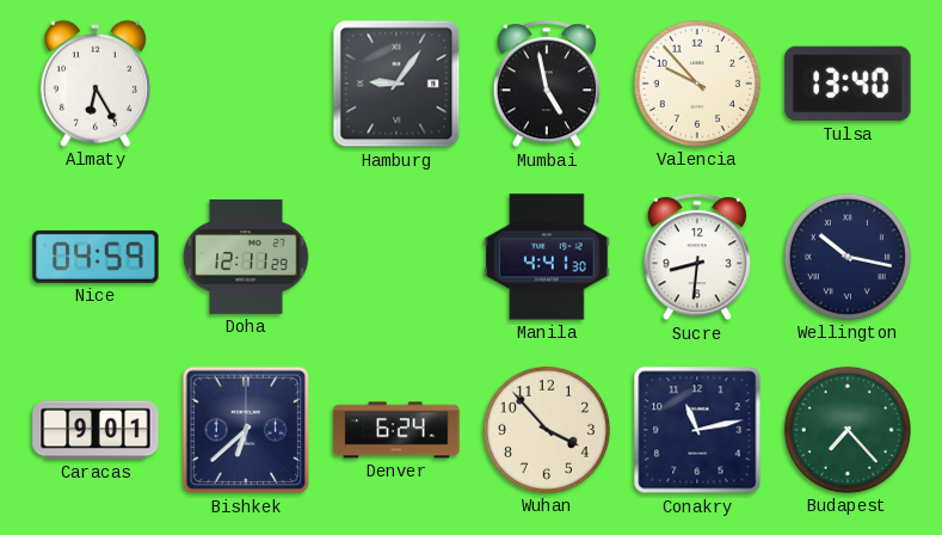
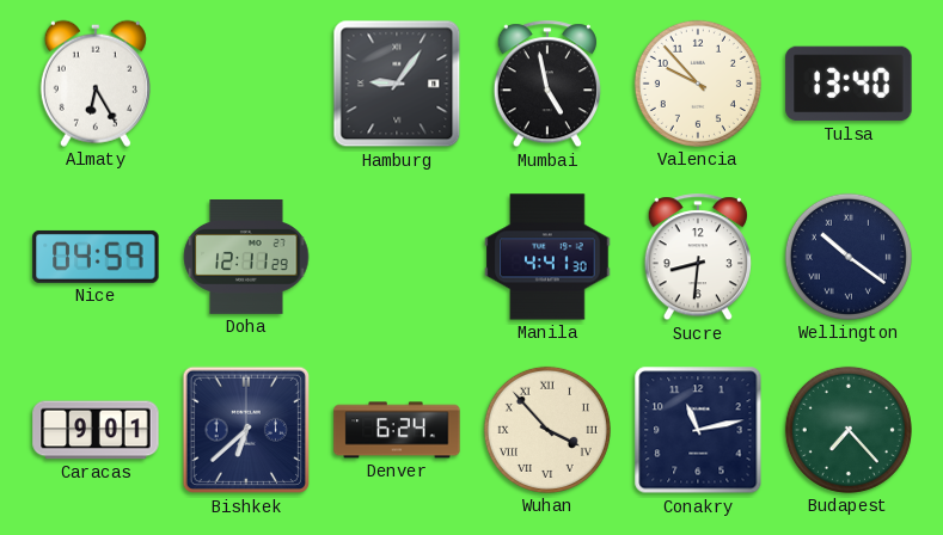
Wellington: 10:17 -> 10:21 (849, 257)
Wuhan numerals: Arabic -> Roman (547, 430)
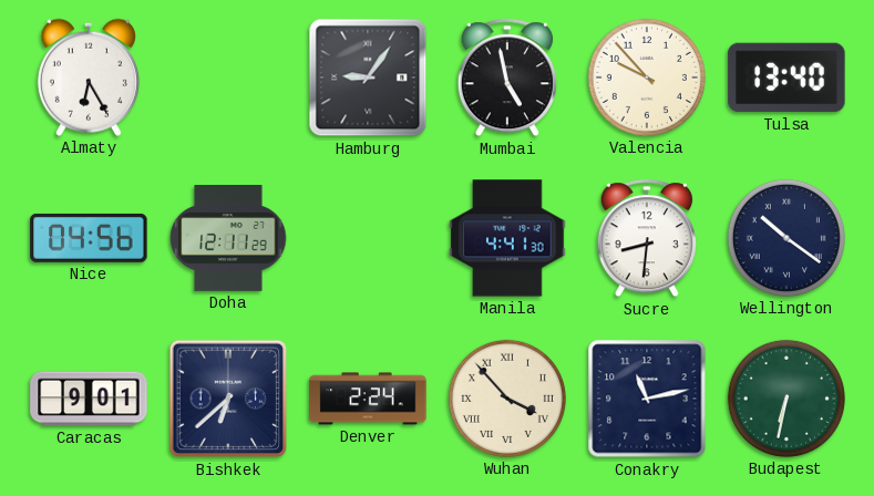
Nice: 04:59 -> 04:56 (89, 238)
Denver: 6:24 -> 2:24 (368, 399)
Budapest: 7:23 -> 6:32 (786, 399)
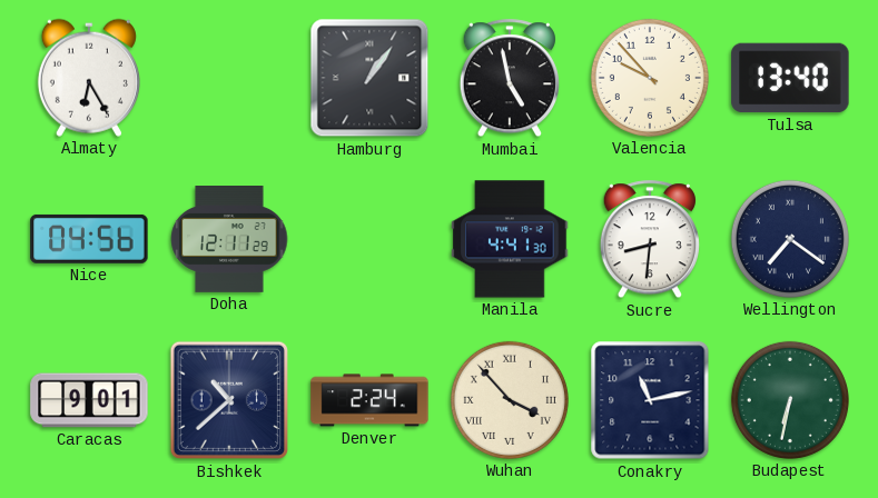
Hamburg: 9:06 -> 1:06 (369, 78)
Wellington: 10:21 -> 7:21 (790, 239)
Bishkek: 6:38 -> 10:38 (229, 400)
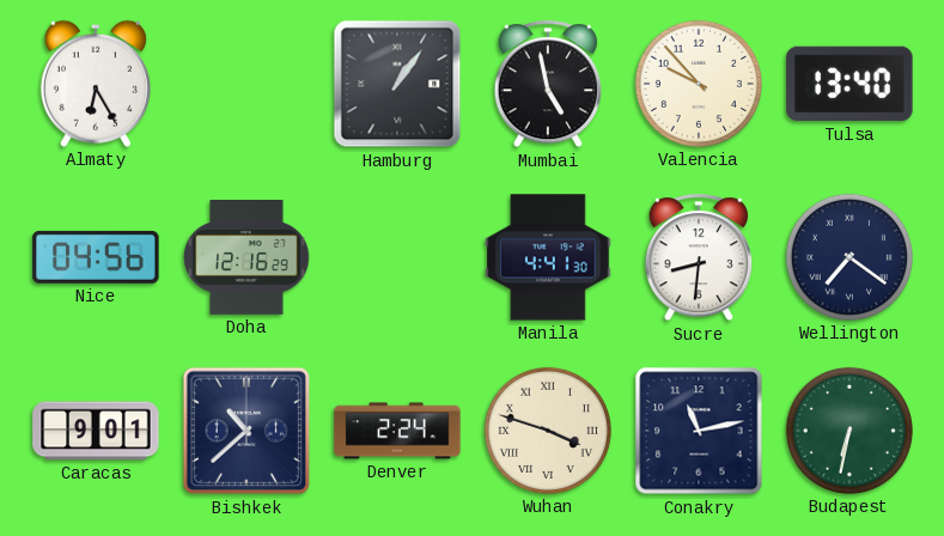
Doha: 12:11 -> 12:16 (246, 258)
Wuhan: 3:53 -> 3:48 (548, 431)
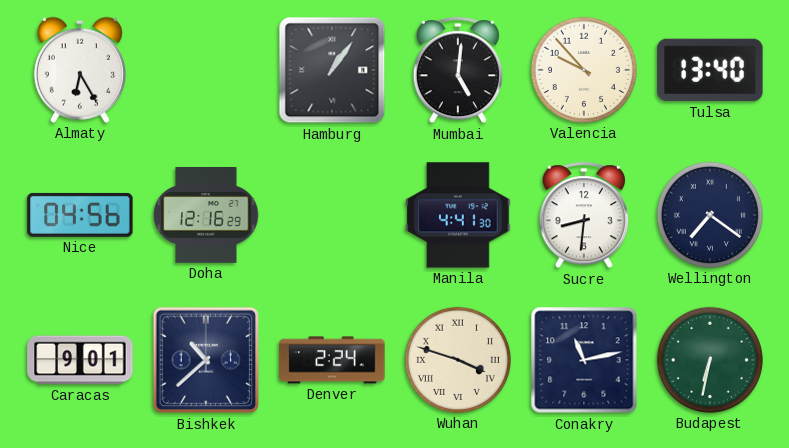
Mumbai: 4:58 -> 5:01 (457, 71)
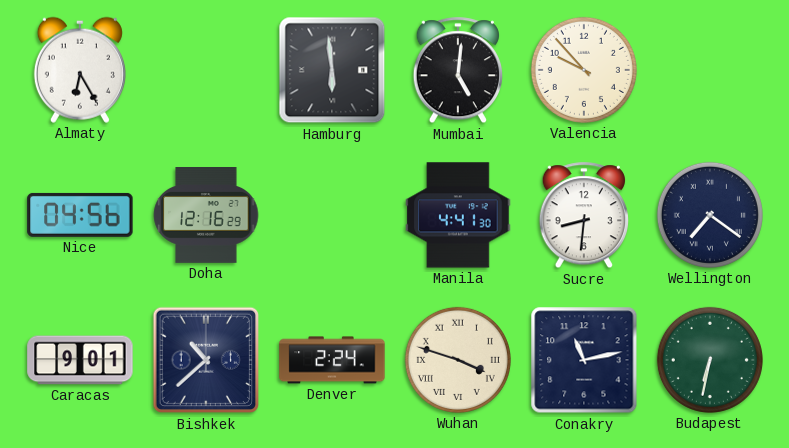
Hamburg: 1:06 -> 5:59 (332, 70)
Tulsa: 13:40 -> none (710, 70)
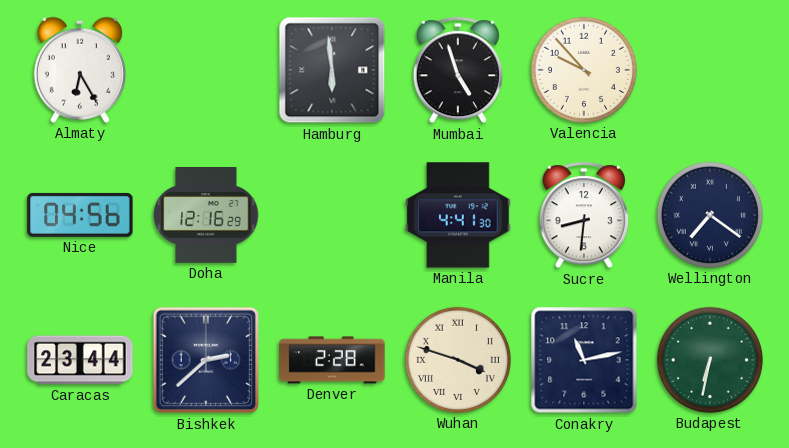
Mumbai: 5:01 -> 4:57 (457, 71)
Caracas: 9:01 -> 23:44 (80, 360)
Bishkek: 10:38 -> 2:38 (206, 360)
Denver: 2:24 -> 2:28 (332, 360)
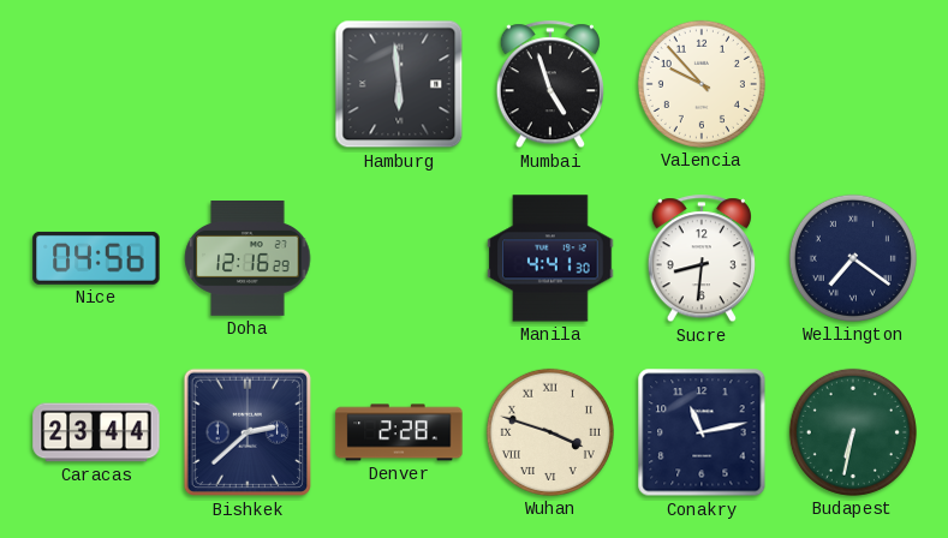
Almaty: 6:25 -> none (80, 70)
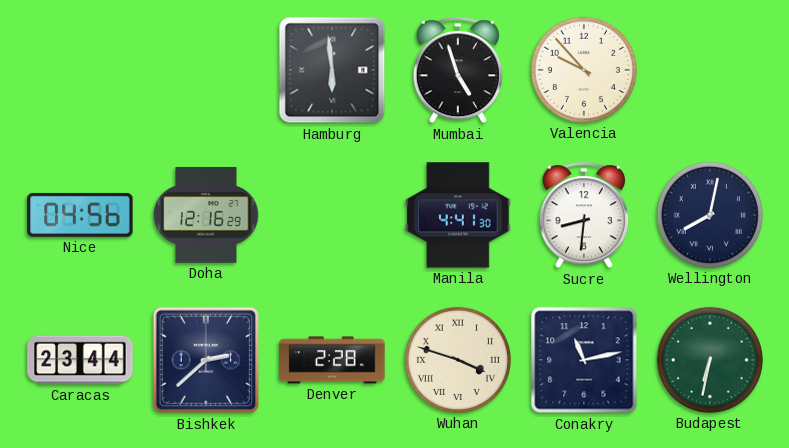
Wellington: 7:21 -> 8:02 (710, 215)
